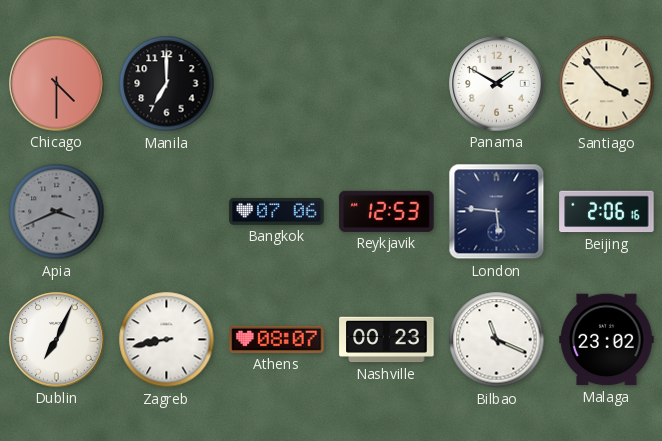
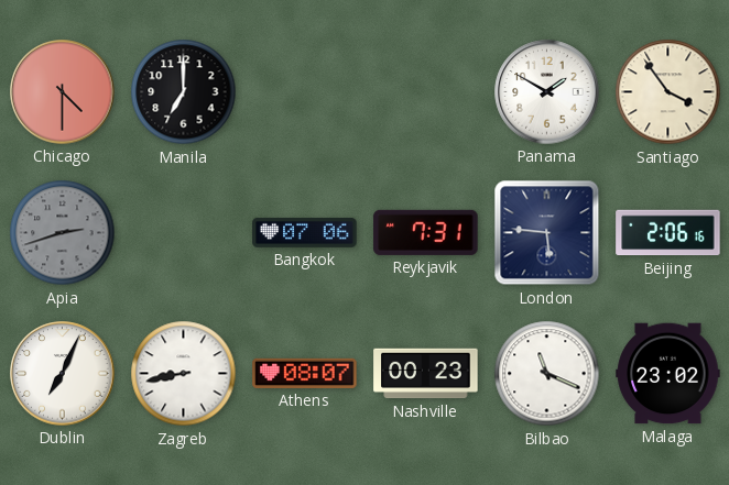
Santiago: 3:53 -> 3:54 (668, 92)
Apia: 3:41 -> 2:42 (63, 233)
Reykjavik: 12:53 -> 7:31 (426, 232)
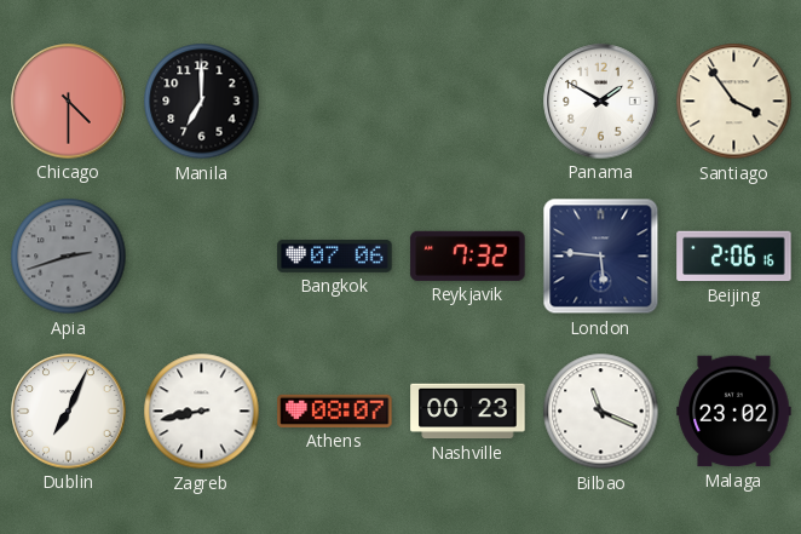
Reykjavik: 7:31 -> 7:32 (468, 255)
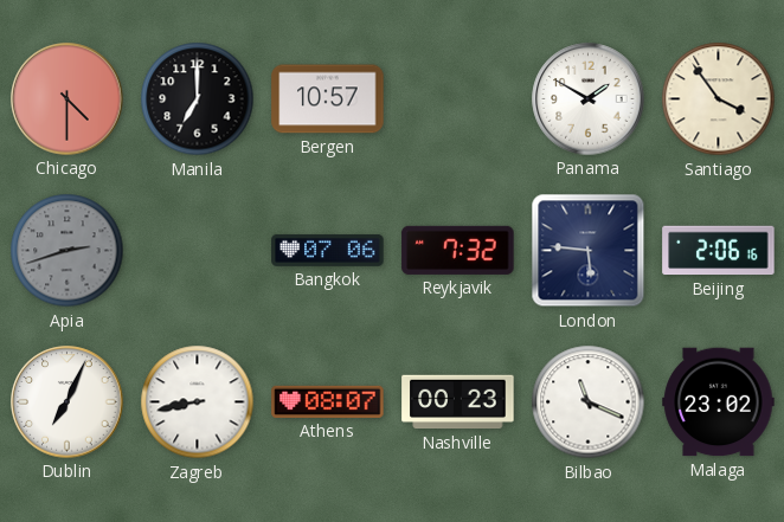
Bergen: none -> 10:57 (328, 99)
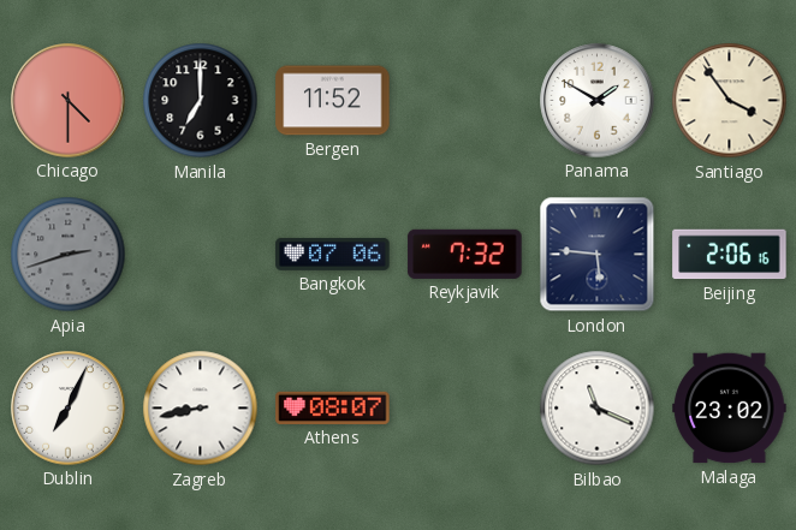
Bergen: 10:57 -> 11:52 (333, 101)
Nashville: 00:23 -> none (458, 402)
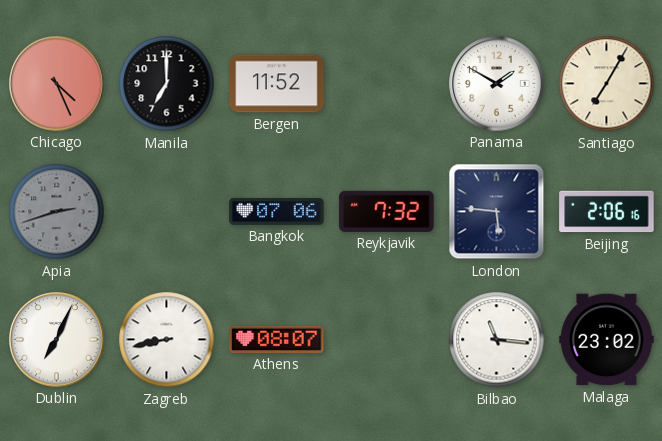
Chicago: 4:30 -> 4:26 (57, 84)
Santiago: 3:54 -> 7:05 (607, 84)
Bilbao: 11:19 -> 11:16 (497, 340)
